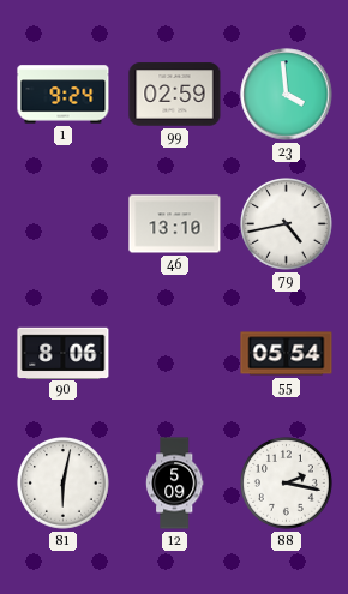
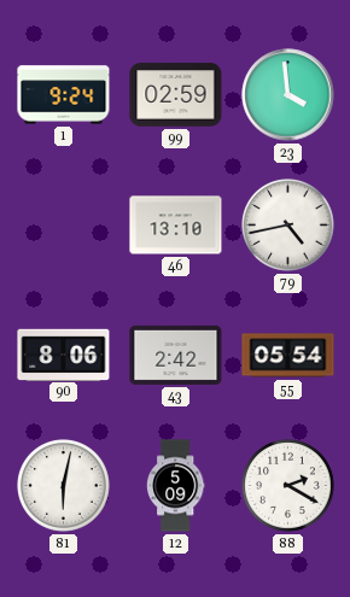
43: none -> 2:42 (176, 355)
88: 2:17 -> 2:20 (288, 486)
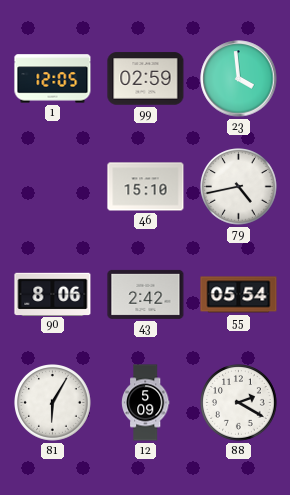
1: 9:24 -> 12:05 (53, 79)
46: 13:10 -> 15:10 (146, 187)
81: 6:02 -> 6:05 (53, 403)
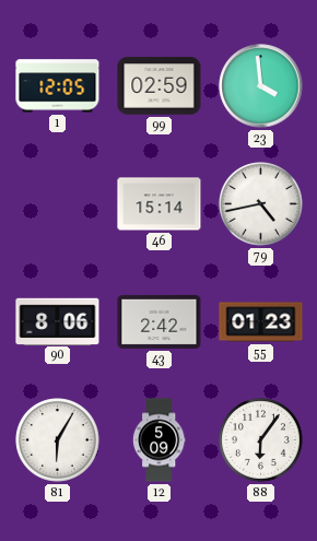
46: 15:10 -> 15:14 (160, 204)
55: 05:54 -> 01:23 (261, 322)
88: 2:20 -> 6:06 (261, 440)
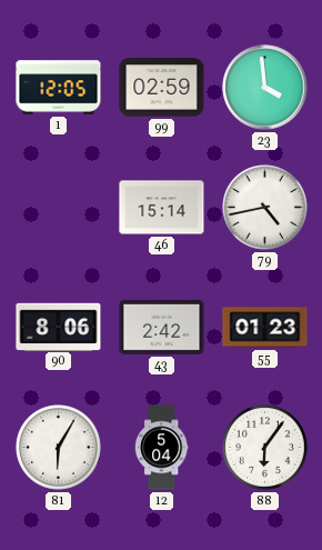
12: 5:09 -> 5:04 (161, 448)
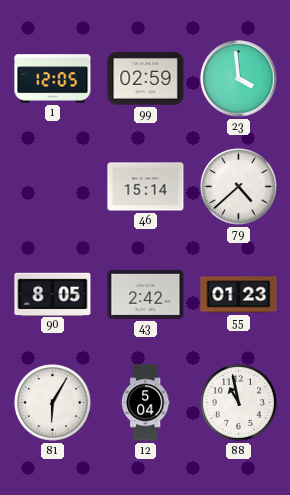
79: 4:43 -> 4:38 (239, 187)
90: 8:06 -> 8:05 (53, 294)
88: 6:06 -> 10:58 (239, 403)
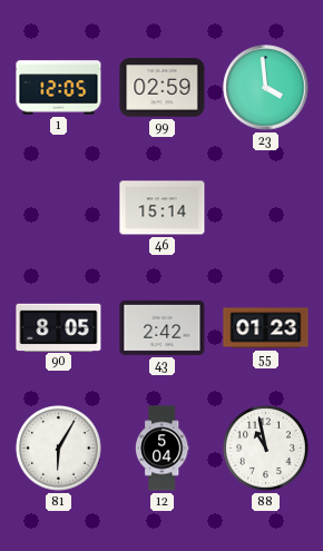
79: 4:38 -> none (239, 187)
